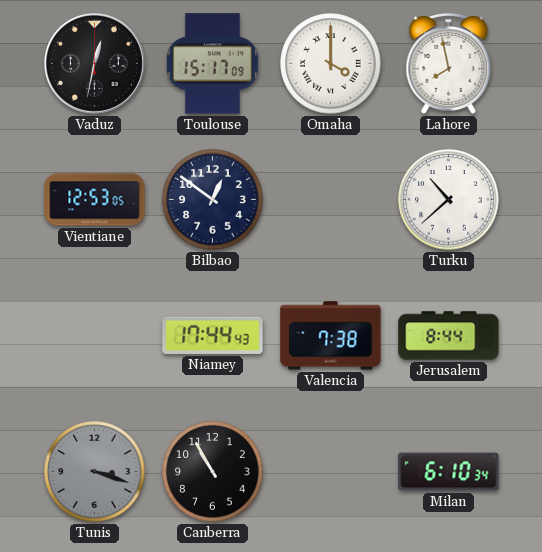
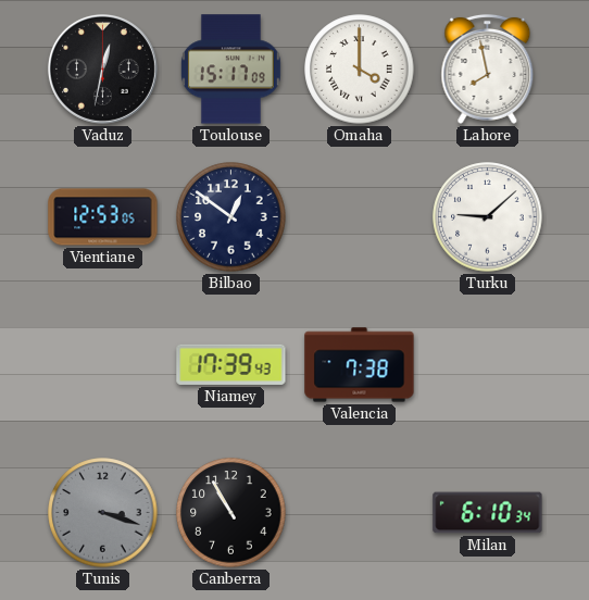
Turku: 10:38 -> 9:08 (488, 217)
Niamey: 17:44 -> 17:39 (231, 364)
Jerusalem: 8:44 -> none (449, 336)
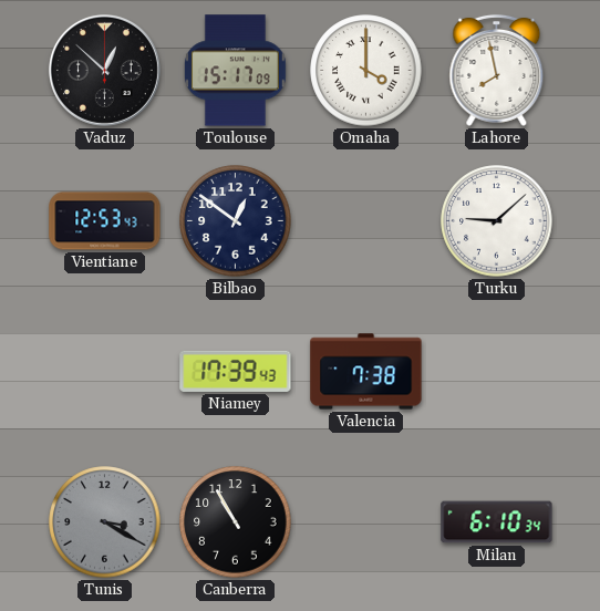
Vaduz: 12:32 -> 12:52 (104, 70)
Vientiane: 12:53:05 -> 12:53:43 (105, 221)
Tunis: 3:18 -> 3:20 (105, 522)
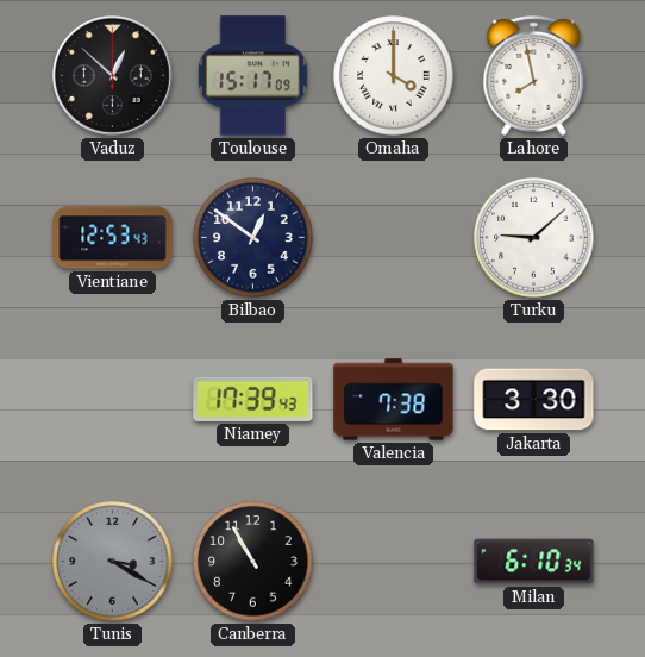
Jakarta: none -> 3:30 (534, 400)
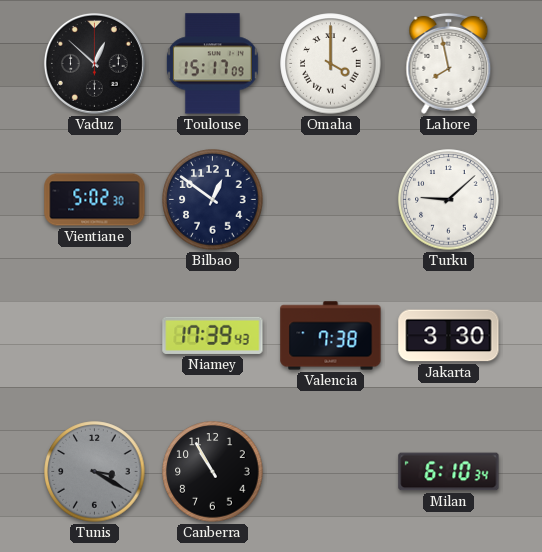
Vientiane: 12:53 -> 5:02 (95, 200)
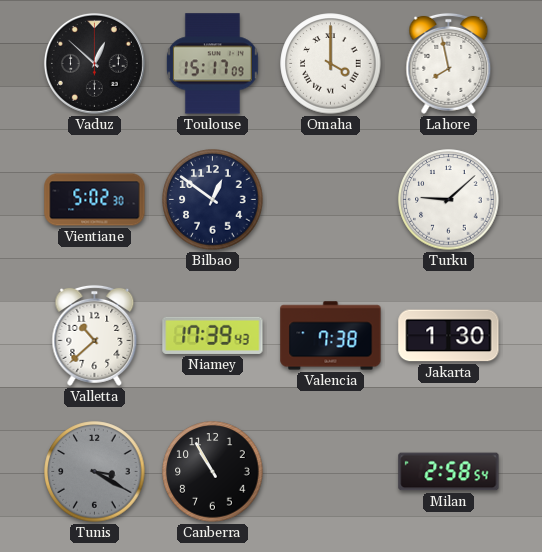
Valletta: none -> 10:38 (95, 335)
Jakarta: 3:30 -> 1:30 (449, 336)
Milan: 6:10 -> 2:58 (449, 472)
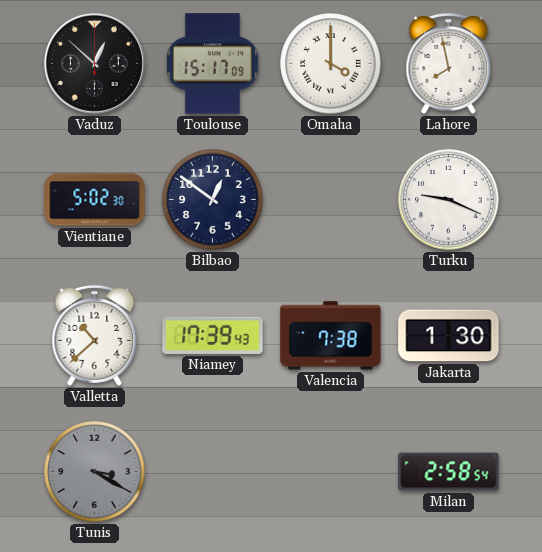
Turku: 9:08 -> 9:19 (449, 200)
Canberra: 10:55 -> none (213, 472)
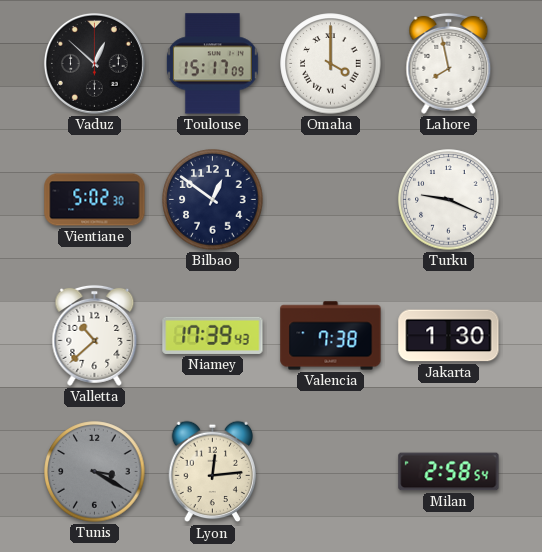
Lyon: none -> 12:14 (213, 472)
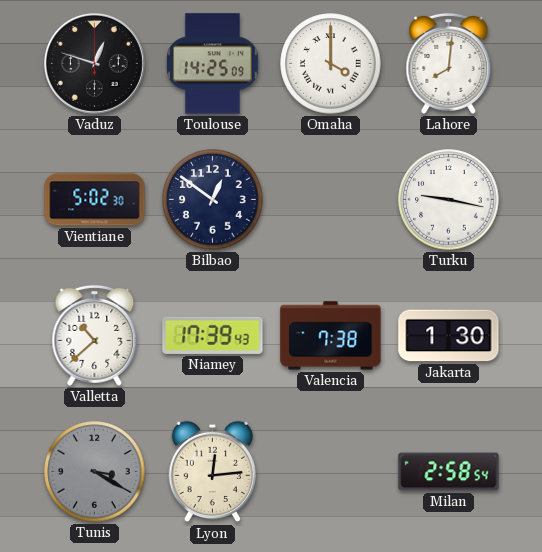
Vaduz: 12:52 -> 12:48 (94, 63)
Toulouse: 15:17 -> 14:25 (212, 64)
Lahore: 7:58 -> 8:01 (449, 63)
Turku: 9:19 -> 9:17 (449, 200)
